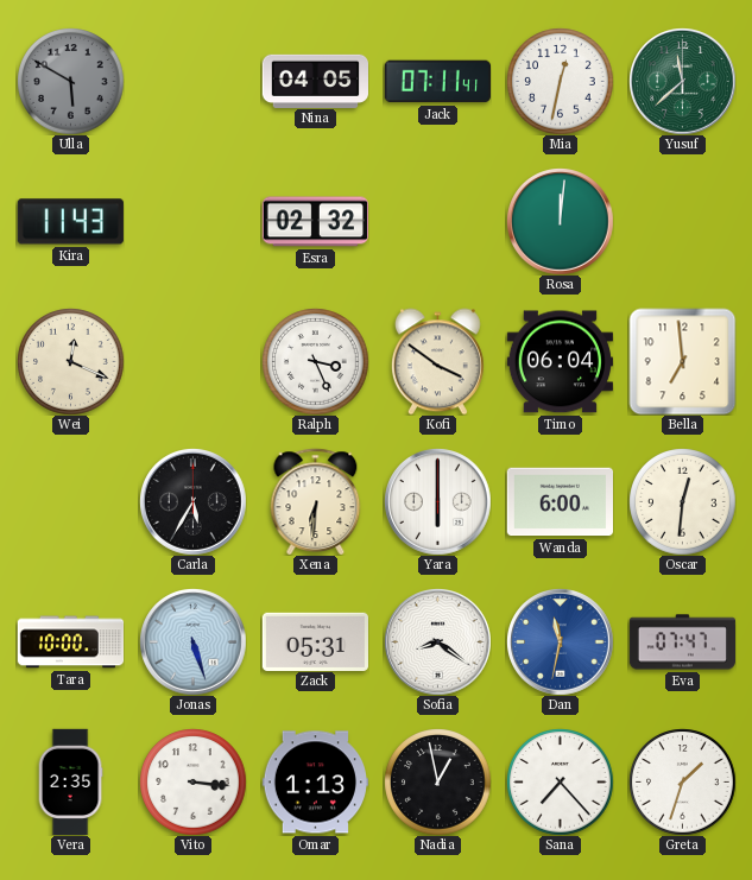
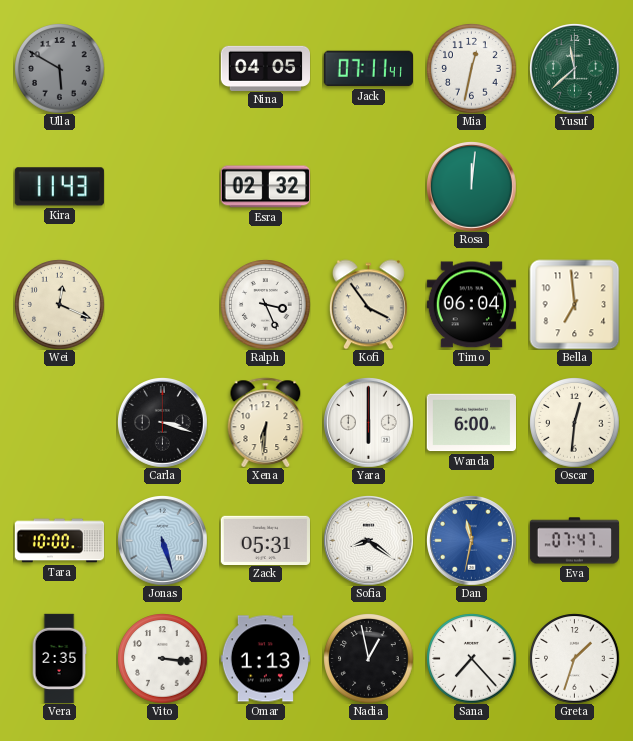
Kofi: 3:51 -> 3:54 (368, 304)
Carla: 5:35 -> 3:18 (162, 422)
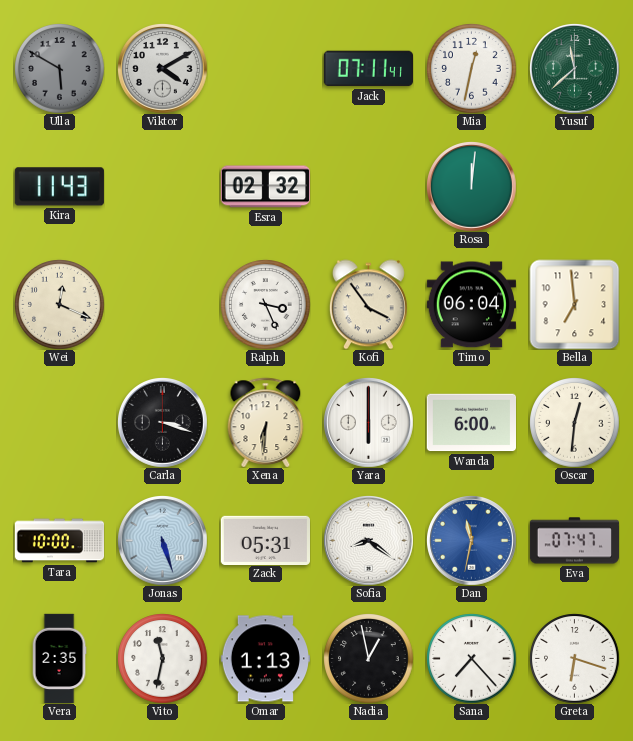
Viktor: none -> 4:10 (162, 68)
Nina: 04:05 -> none (265, 68)
Vito: 3:16 -> 11:32 (162, 658)
Greta: 1:33 -> 6:18 (574, 658)
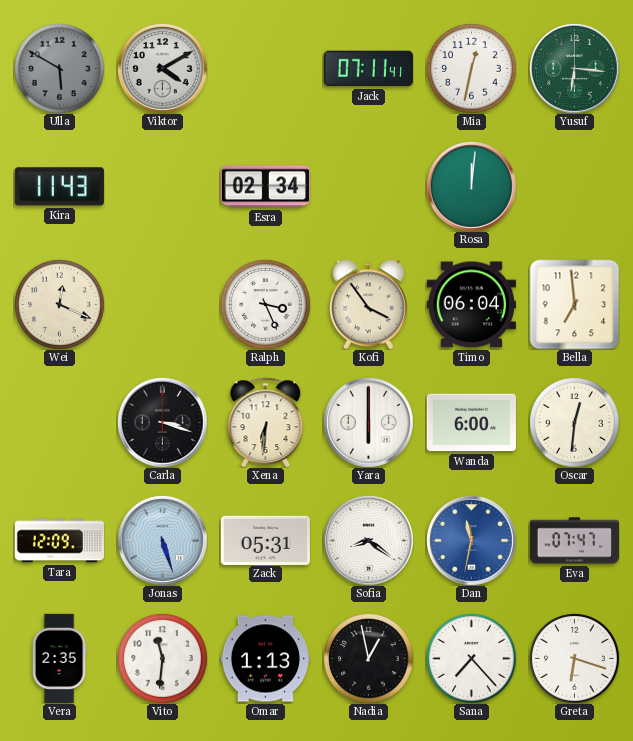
Yusuf: 11:38 -> 6:16 (574, 68)
Esra: 02:32 -> 02:34 (265, 187)
Tara: 10:00 -> 12:09 (59, 541)
Vito: 11:32 -> 11:31 (162, 658)
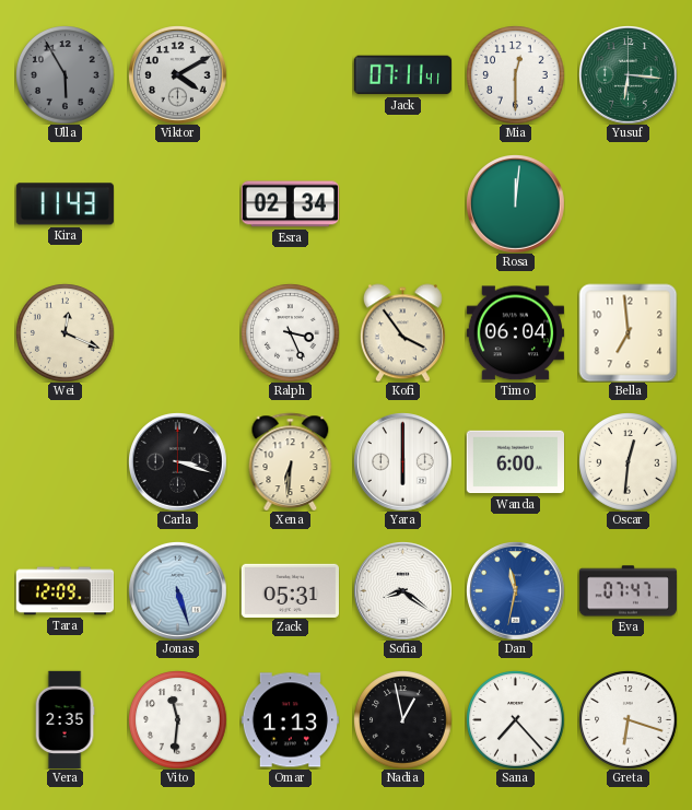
Ulla: 5:50 -> 5:55 (64, 74)
Mia: 12:32 -> 12:30 (515, 74)
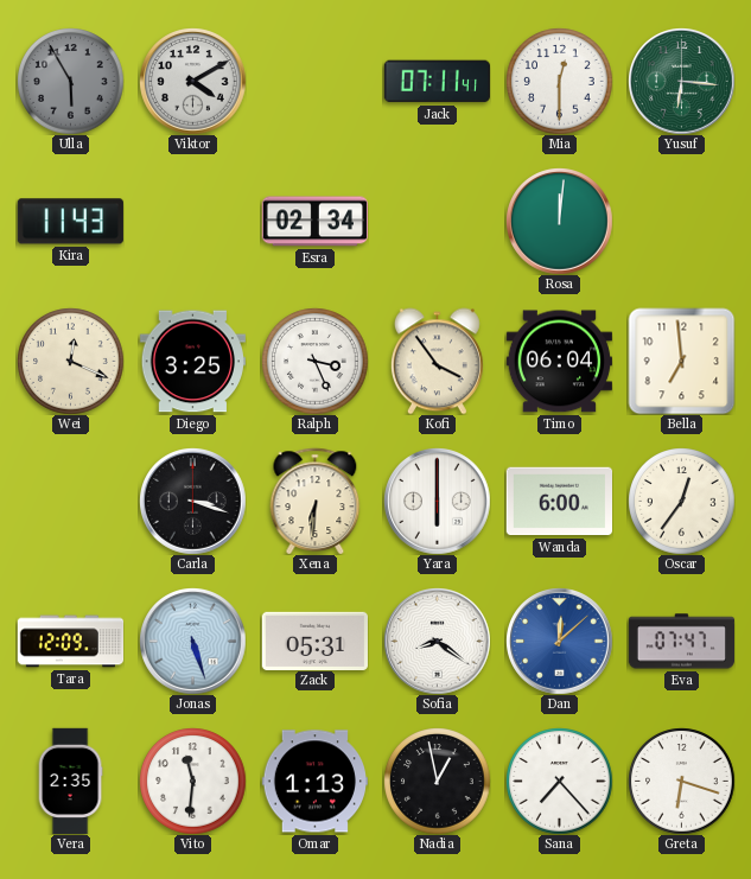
Diego: none -> 3:25 (192, 362)
Oscar: 12:31 -> 12:36 (681, 501)
Dan: 11:32 -> 12:08 (559, 641)
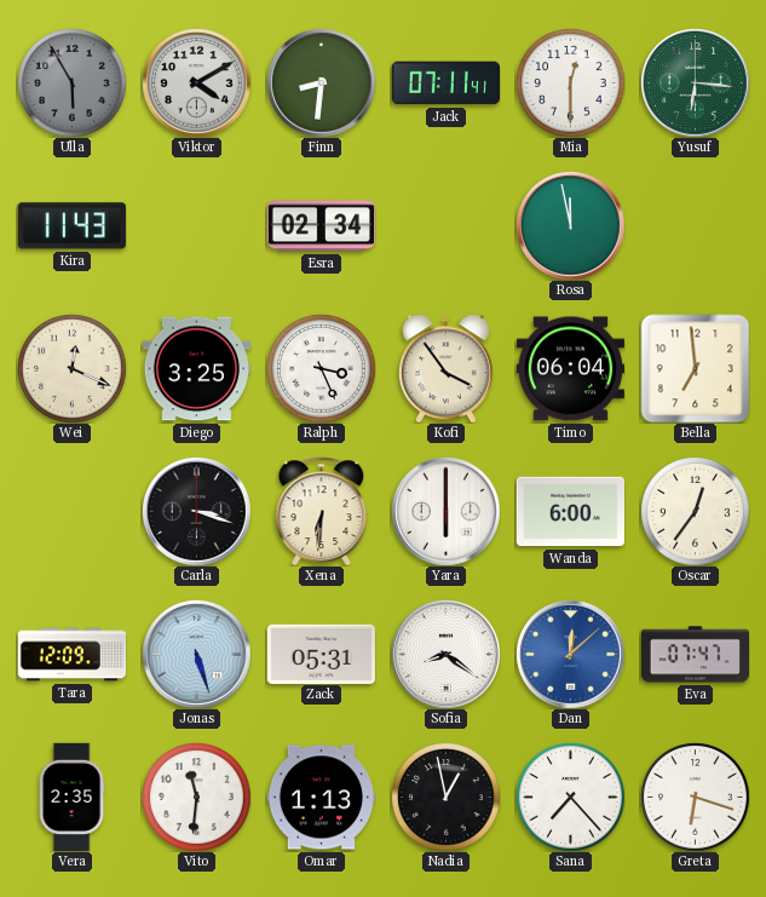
Finn: none -> 8:31 (321, 82)
Rosa: 12:01 -> 11:58 (570, 225)
